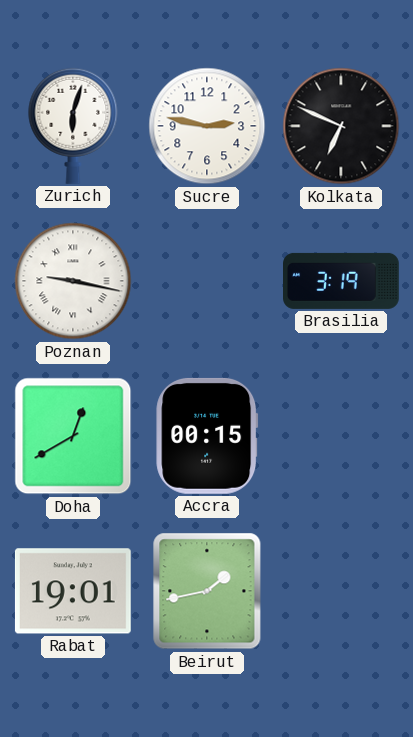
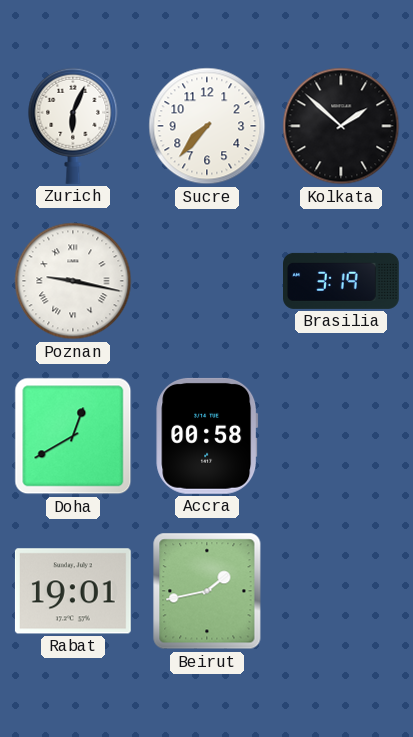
Zurich: 6:03 -> 6:04 (73, 126)
Sucre: 2:47 -> 7:37 (207, 126)
Kolkata: 6:49 -> 1:52 (341, 126)
Accra: 00:15 -> 00:58 (207, 436)
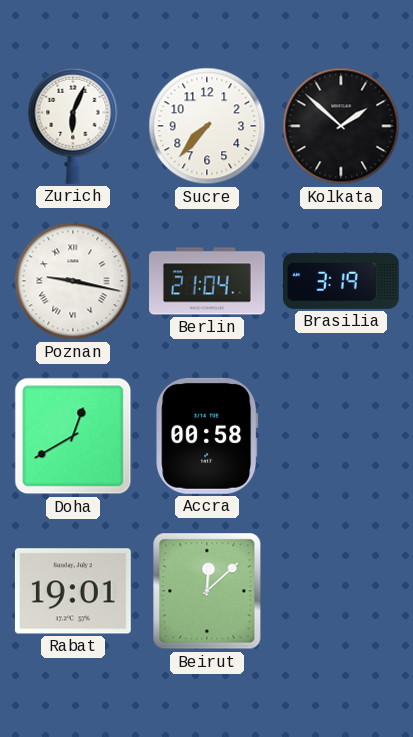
Berlin: none -> 21:04 (208, 281)
Beirut: 1:43 -> 12:08 (207, 591)
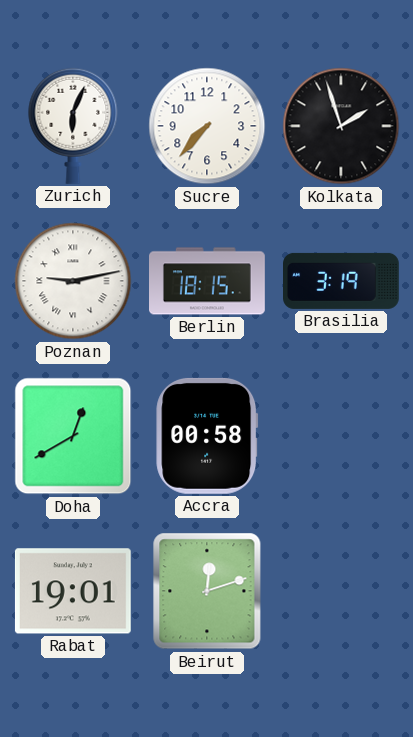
Kolkata: 1:52 -> 1:57 (341, 126)
Poznan: 9:17 -> 9:13 (73, 281)
Berlin: 21:04 -> 18:15 (208, 281)
Beirut: 12:08 -> 12:12 (207, 591)
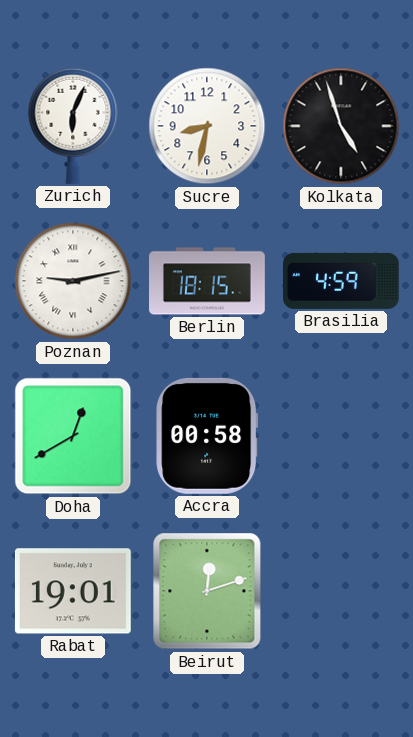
Sucre: 7:37 -> 8:32 (207, 126)
Kolkata: 1:57 -> 4:57 (341, 126)
Brasilia: 3:19 -> 4:59 (342, 281)
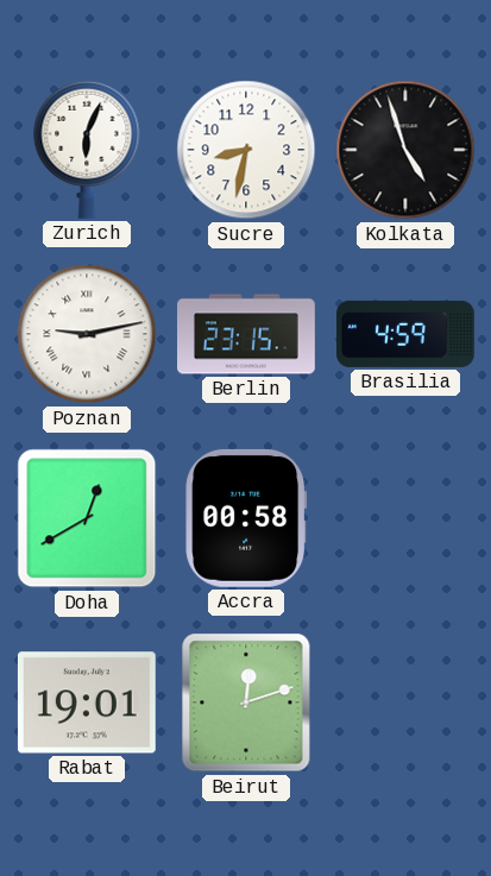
Berlin: 18:15 -> 23:15 (247, 334)
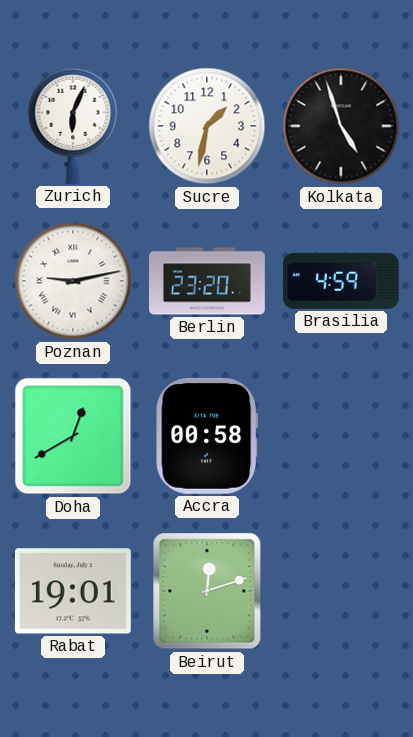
Sucre: 8:32 -> 1:32 (207, 126)
Berlin: 23:15 -> 23:20 (208, 281)
